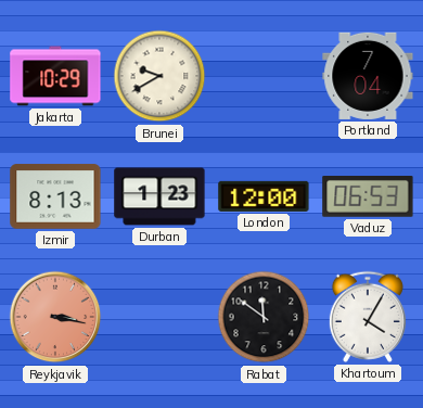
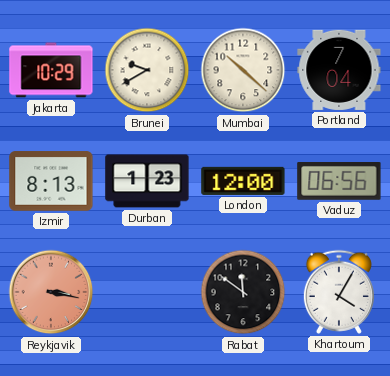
Mumbai: none -> 10:22 (243, 70)
Vaduz: 06:53 -> 06:56 (339, 182)
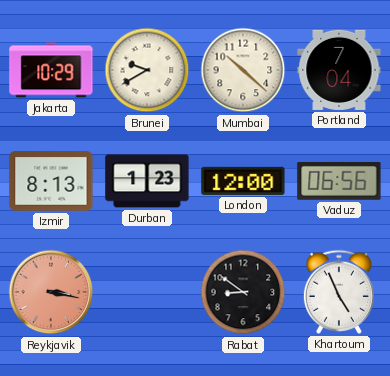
Rabat: 11:51 -> 8:51 (243, 292)
Khartoum: 4:05 -> 4:56 (339, 292)
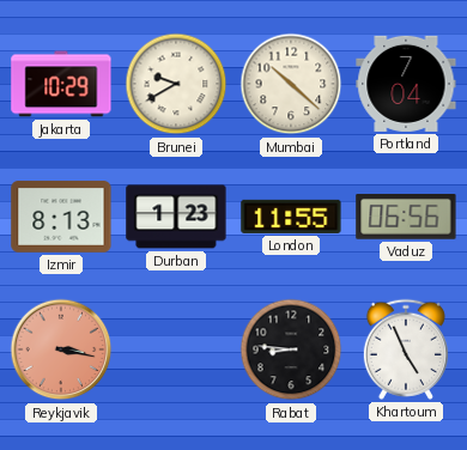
London: 12:00 -> 11:55 (291, 217)
Rabat: 8:51 -> 8:46 (291, 349)
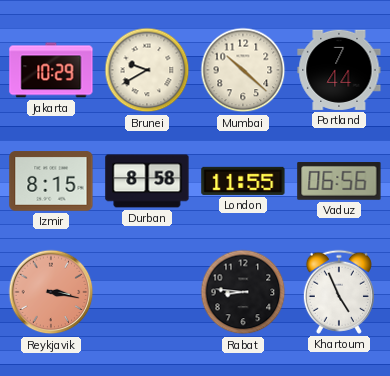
Portland: 7:04 -> 7:44 (339, 70)
Izmir: 8:13 -> 8:15 (51, 181)
Durban: 1:23 -> 8:58 (147, 181)
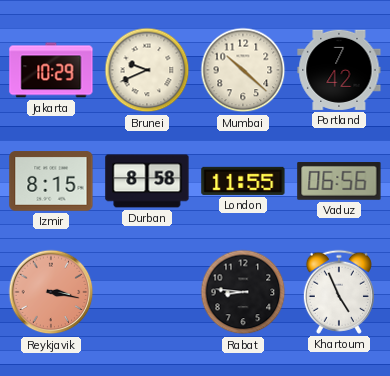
Brunei: 9:40 -> 9:41 (147, 70)
Portland: 7:44 -> 7:42 (339, 70)
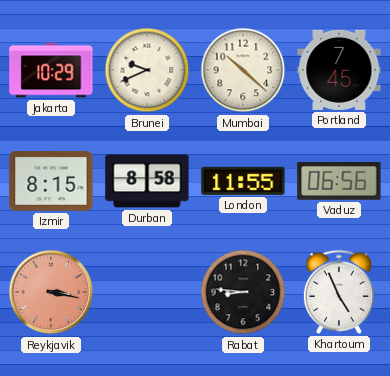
Portland: 7:42 -> 7:45 (339, 70)
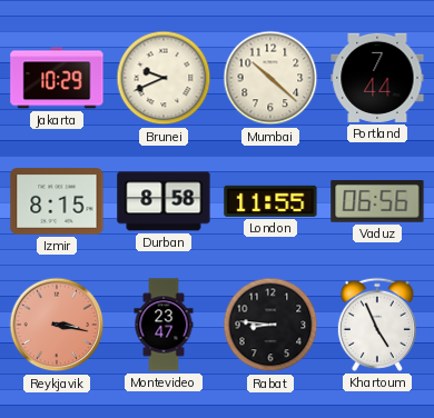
Portland: 7:45 -> 7:44 (377, 78)
Montevideo: none -> 23:47 (164, 325)
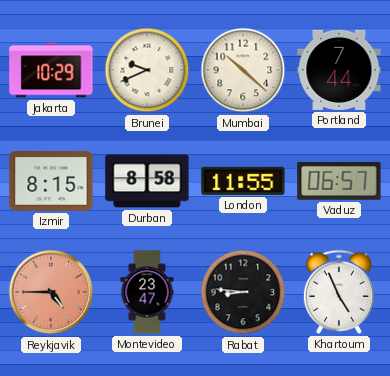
Vaduz: 06:56 -> 06:57 (339, 182)
Reykjavik: 3:17 -> 4:45 (51, 292)
